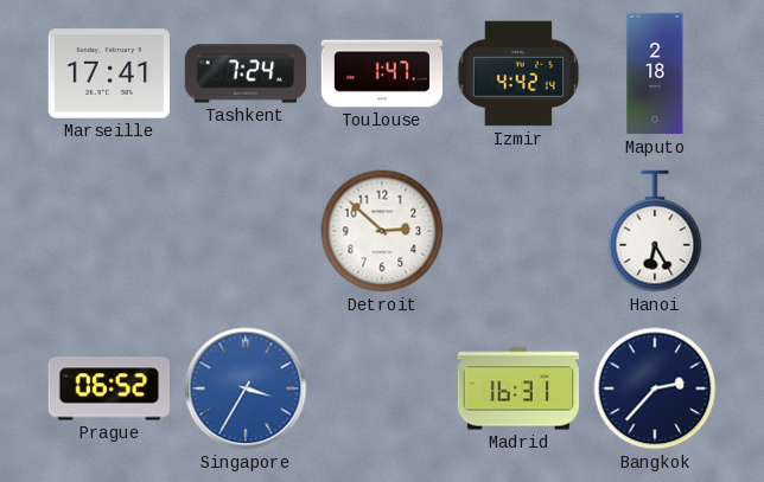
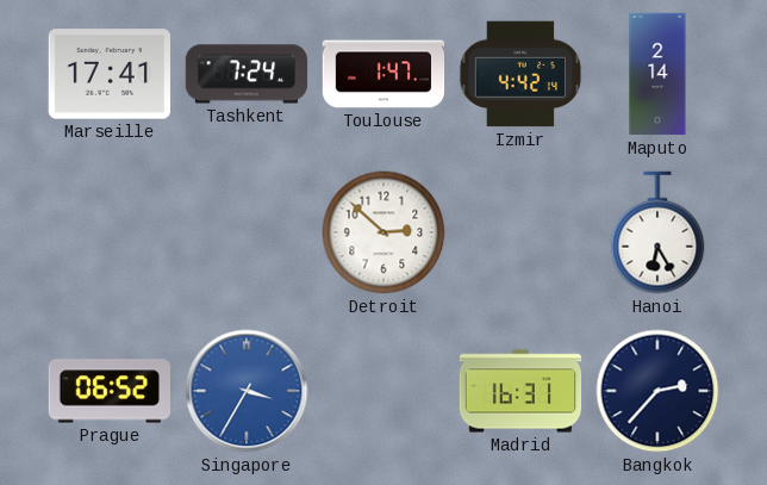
Maputo: 2:18 -> 2:14 (657, 74)
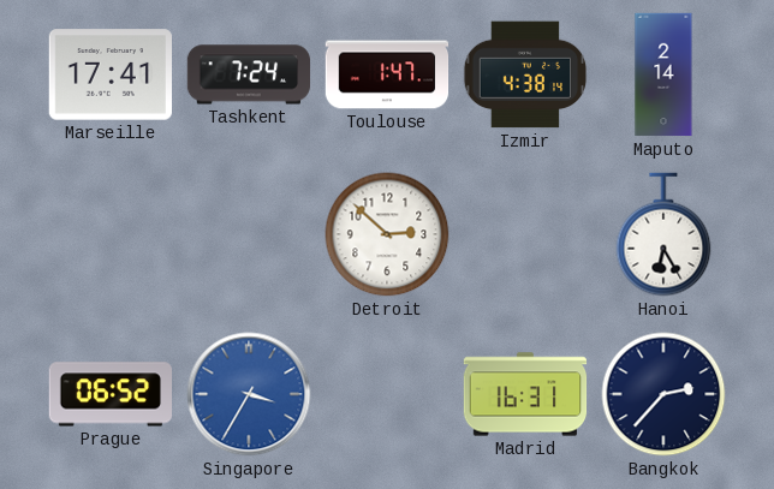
Izmir: 4:42 -> 4:38 (525, 74)
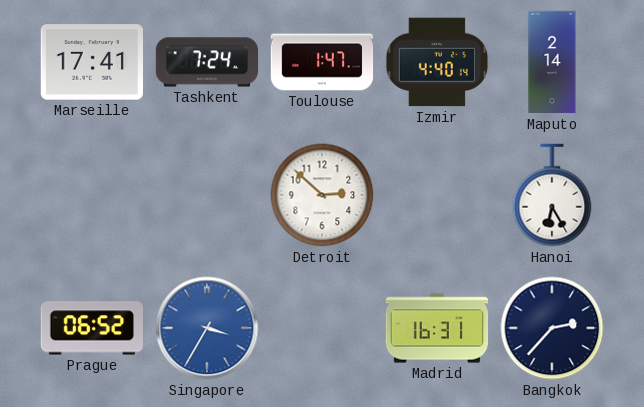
Izmir: 4:38 -> 4:40 (437, 62)
